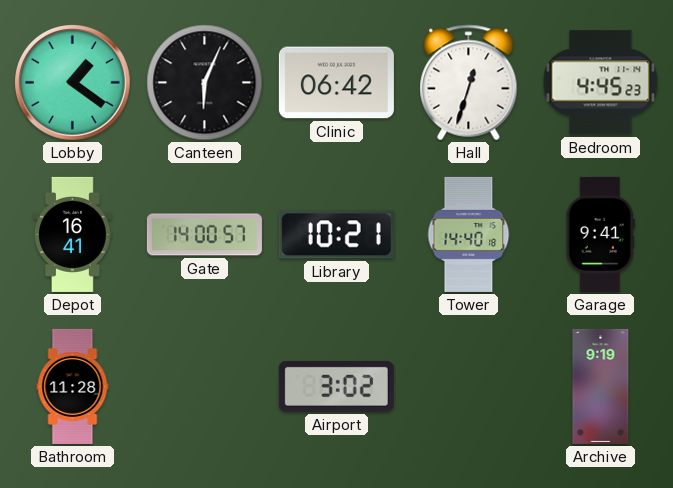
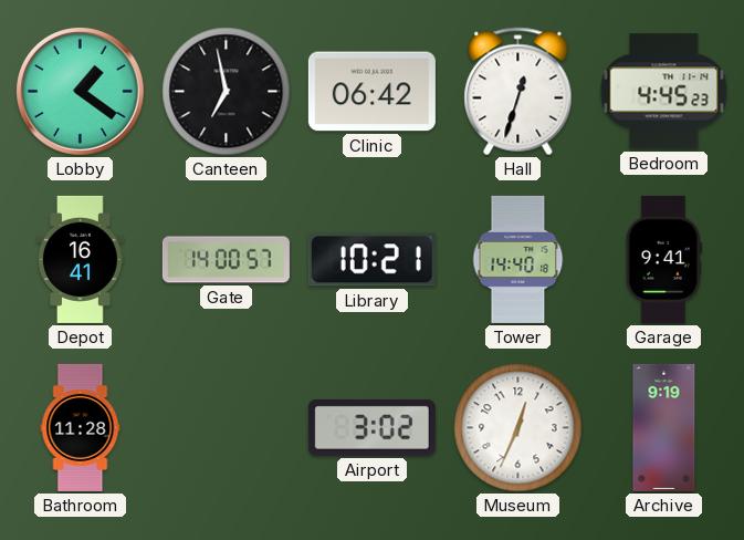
Canteen: 6:04 -> 6:58 (227, 92)
Museum: none -> 12:34 (518, 428)
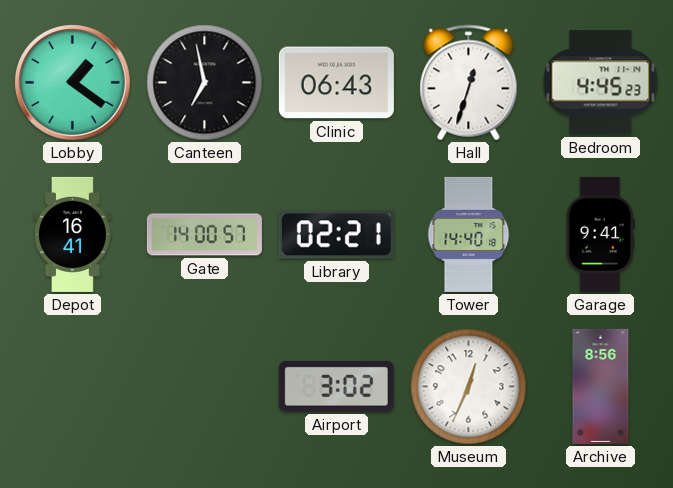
Clinic: 06:42 -> 06:43 (336, 83)
Library: 10:21 -> 02:21 (336, 235)
Bathroom: 11:28 -> none (81, 427)
Archive: 9:19 -> 8:56 (601, 386)
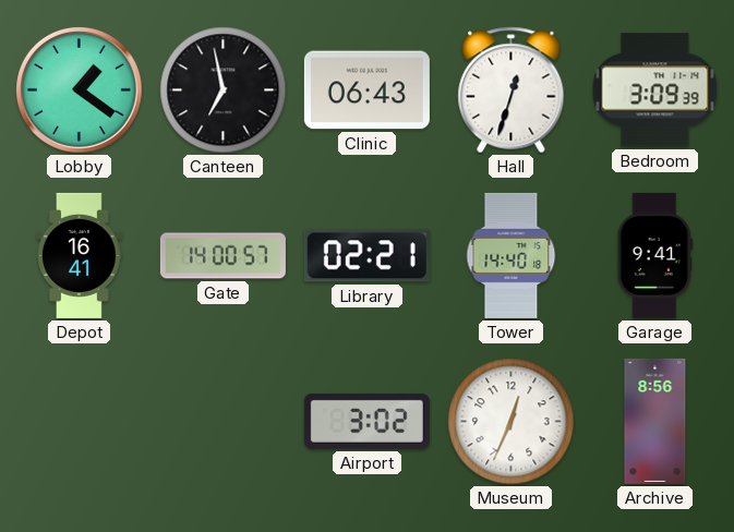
Bedroom: 4:45 -> 3:09 (655, 90)
